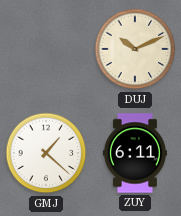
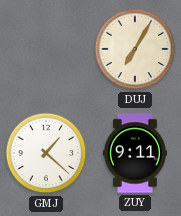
DUJ: 10:11 -> 7:05 (135, 49)
ZUY: 6:11 -> 9:11 (135, 153)
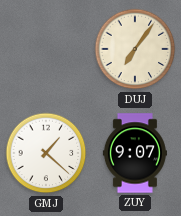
DUJ: 7:05 -> 7:06 (135, 49)
ZUY: 9:11 -> 9:07 (135, 153)
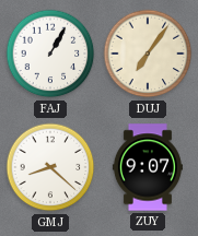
FAJ: none -> 1:05 (50, 54)
GMJ: 1:22 -> 8:22 (50, 167)
